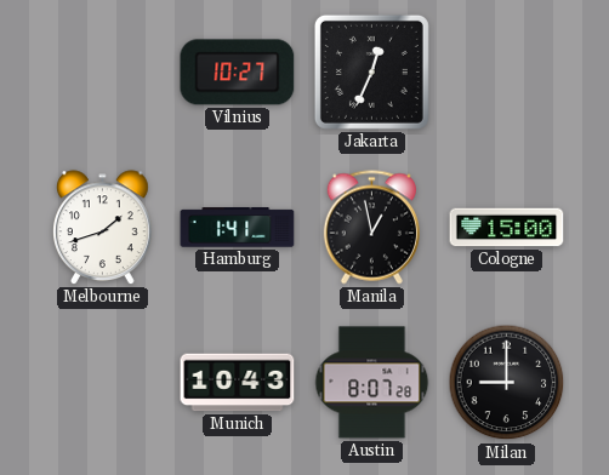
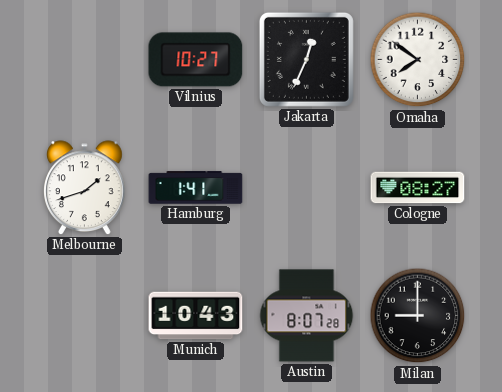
Omaha: none -> 7:51 (418, 60)
Manila: 12:58 -> none (371, 228)
Cologne: 15:00 -> 08:27 (418, 188)
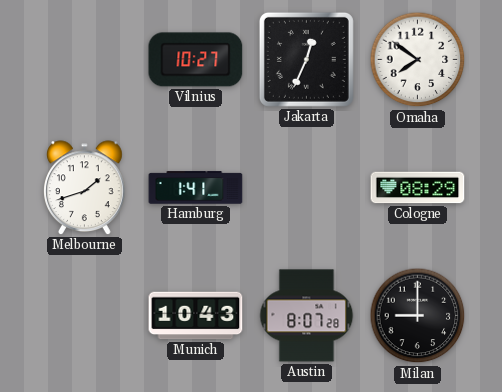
Cologne: 08:27 -> 08:29 (418, 188)
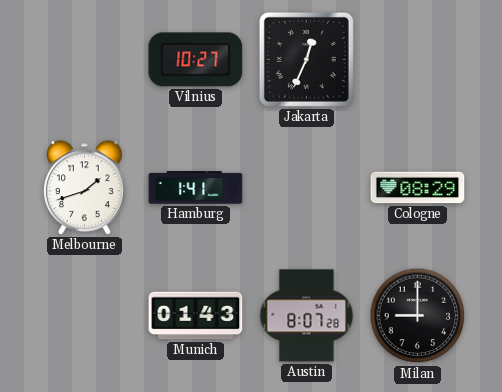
Omaha: 7:51 -> none (418, 60)
Munich: 10:43 -> 01:43 (196, 316)
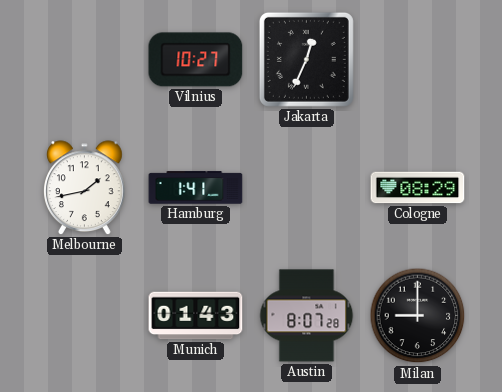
Melbourne: 1:42 -> 1:43 (85, 188)
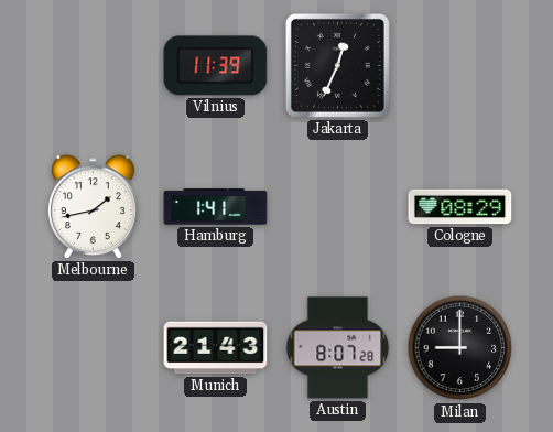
Vilnius: 10:27 -> 11:39 (216, 66)
Munich: 01:43 -> 21:43 (216, 348)
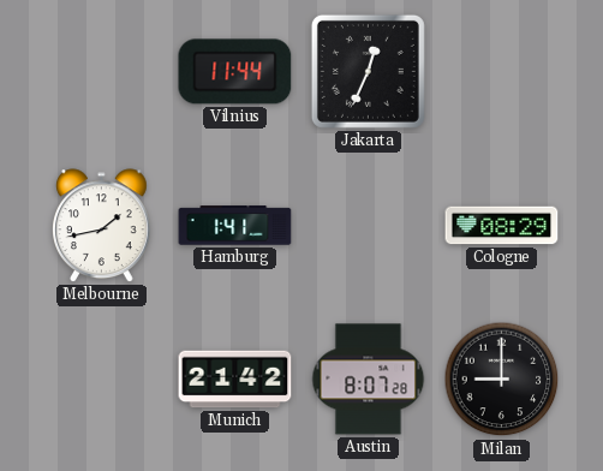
Vilnius: 11:39 -> 11:44 (235, 72)
Munich: 21:43 -> 21:42 (235, 380)
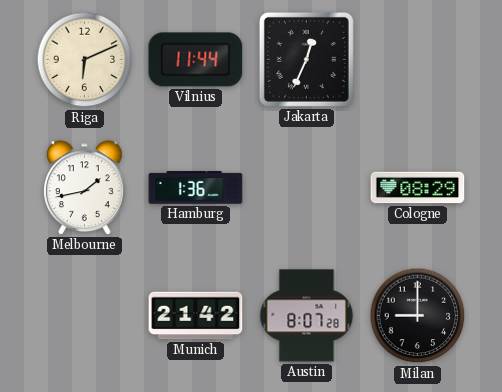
Riga: none -> 6:11 (85, 60)
Hamburg: 1:41 -> 1:36 (196, 188)
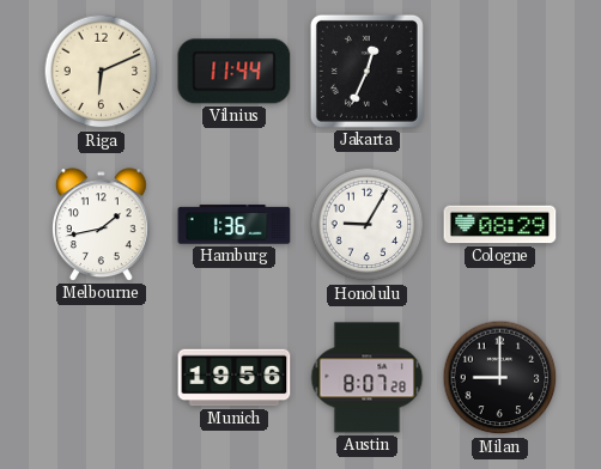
Honolulu: none -> 9:05 (368, 225)
Munich: 21:42 -> 19:56 (235, 378)
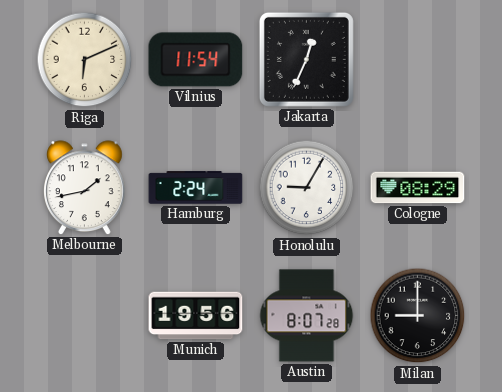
Vilnius: 11:44 -> 11:54 (196, 60)
Hamburg: 1:36 -> 2:24 (196, 188)
